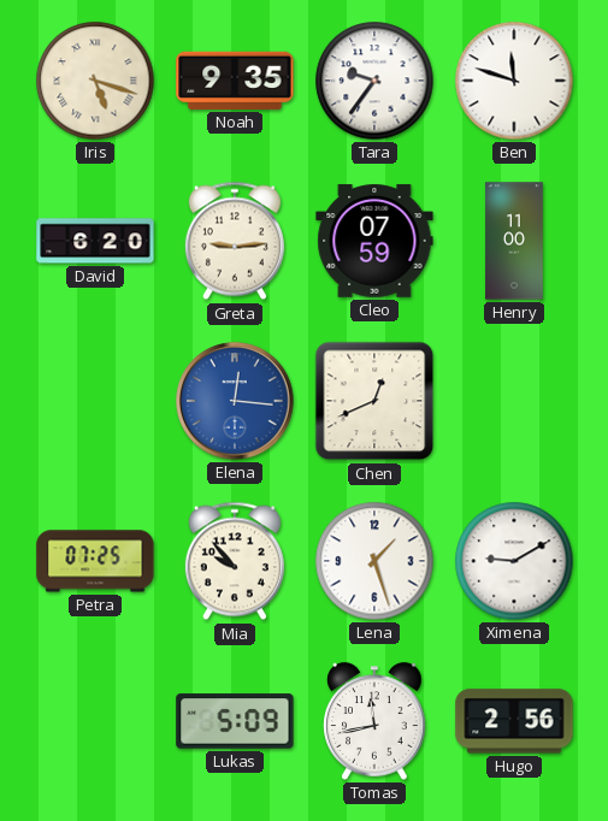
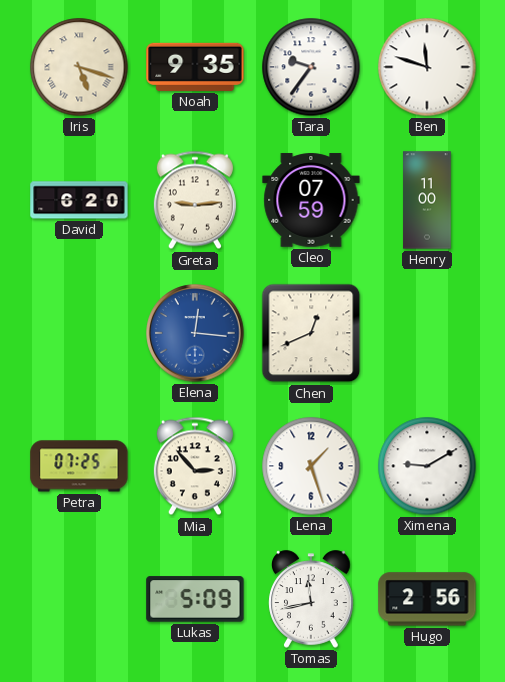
Mia: 9:53 -> 2:53 (195, 466)
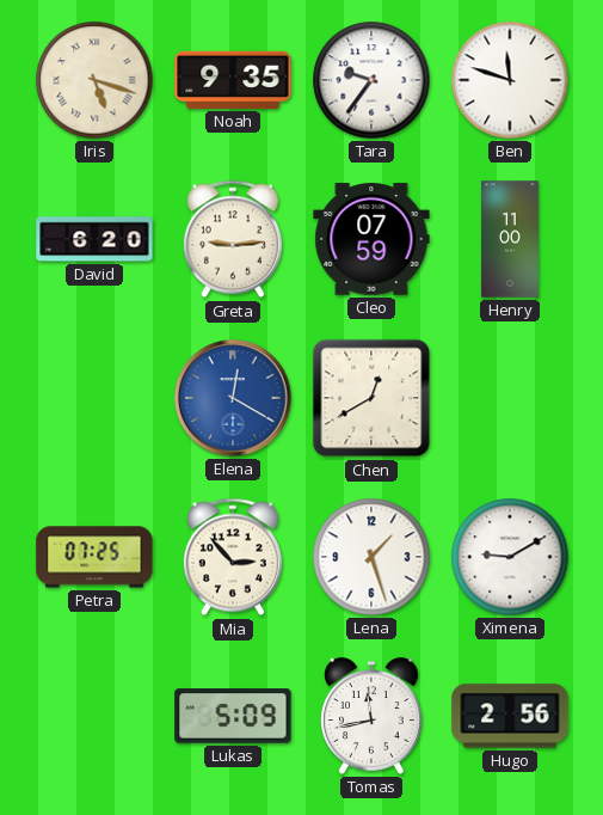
Elena: 12:16 -> 12:20 (233, 398)
Chen: 12:41 -> 12:40 (371, 398)
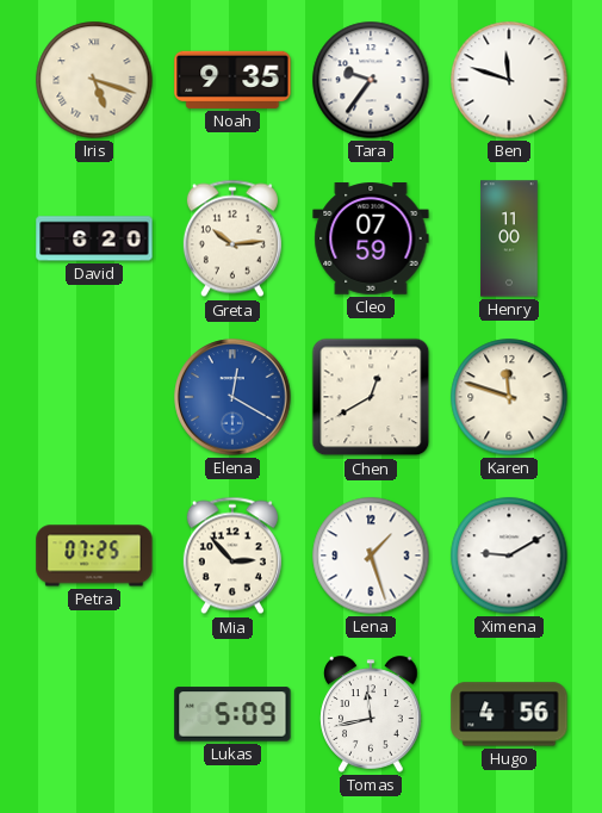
Greta: 9:14 -> 10:14 (232, 238)
Karen: none -> 11:48 (509, 397)
Hugo: 2:56 -> 4:56 (509, 714)
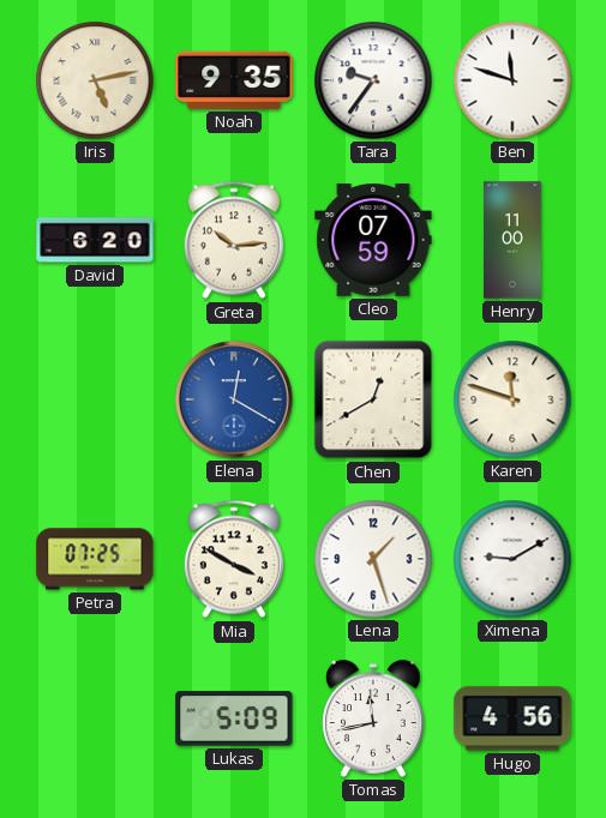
Iris: 5:18 -> 5:13 (95, 80)
Mia: 2:53 -> 3:50 (234, 559)
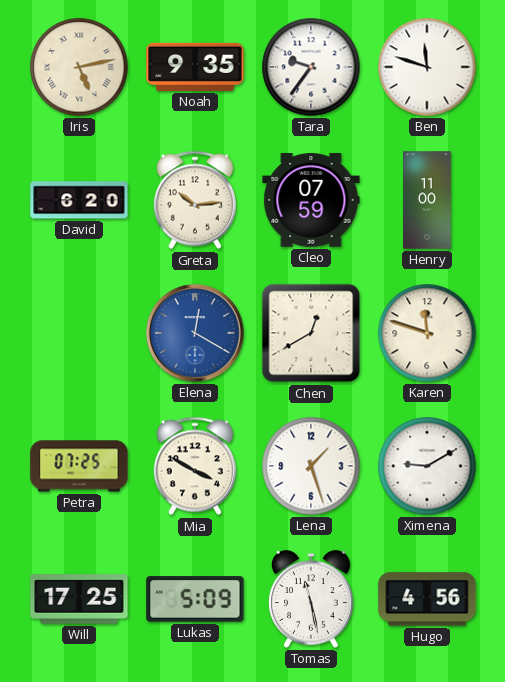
Will: none -> 17:25 (79, 599)
Tomas: 11:43 -> 11:28 (311, 599)
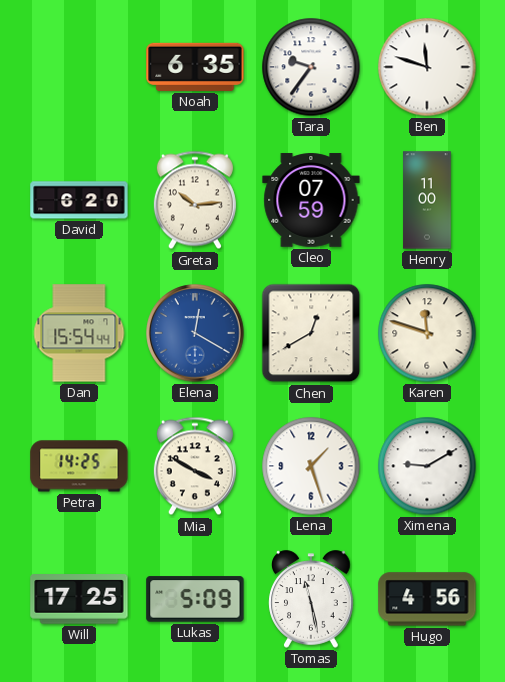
Iris: 5:13 -> none (79, 67)
Noah: 9:35 -> 6:35 (195, 67)
Dan: none -> 15:54 (79, 333)
Petra: 07:25 -> 14:25 (79, 466)
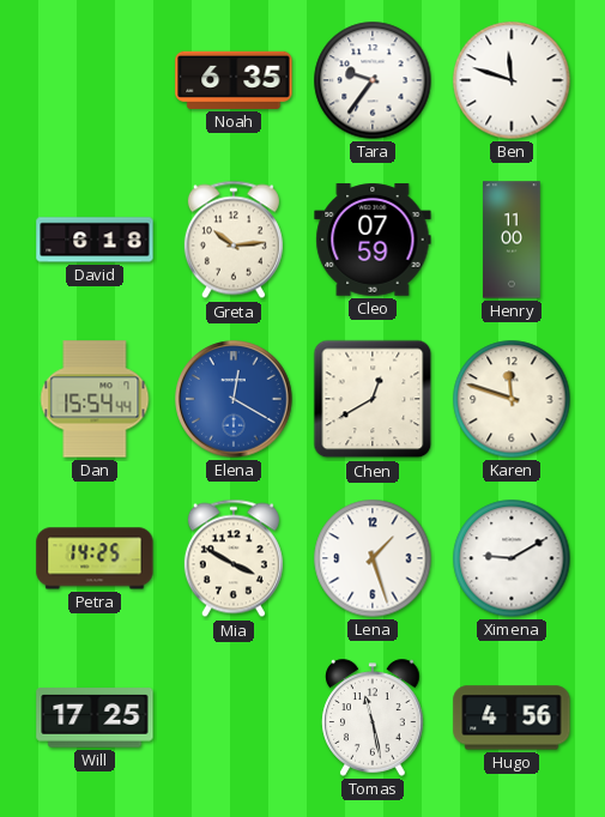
David: 6:20 -> 6:18 (95, 240)
Lukas: 5:09 -> none (195, 599)
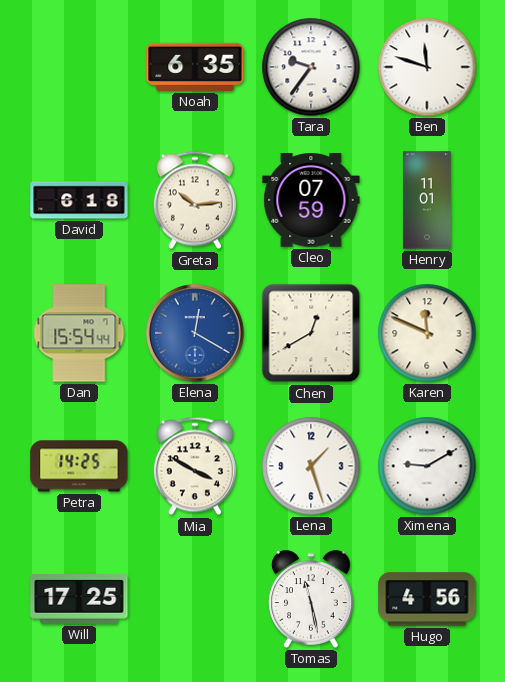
Henry: 11:00 -> 11:01 (427, 200)
Karen: 11:48 -> 11:49 (427, 333)
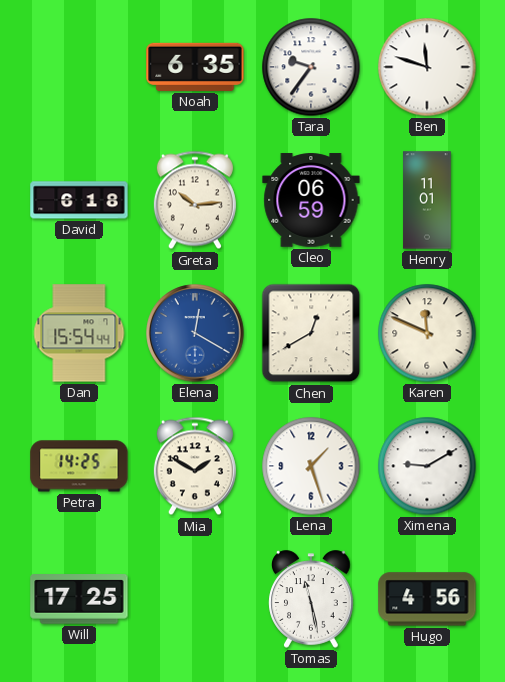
Cleo: 07:59 -> 06:59 (311, 200)
Mia: 3:50 -> 1:50 (195, 466)
